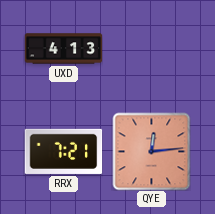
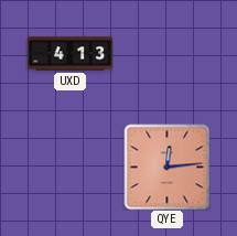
RRX: 7:21 -> none (63, 151)
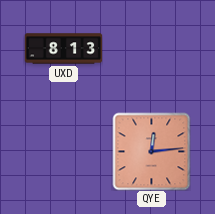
UXD: 4:13 -> 8:13 (63, 49)
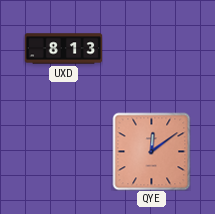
QYE: 12:14 -> 12:09 (151, 151)
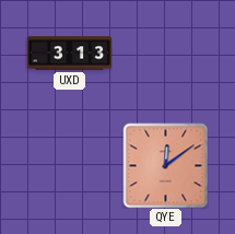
UXD: 8:13 -> 3:13 (69, 54)
